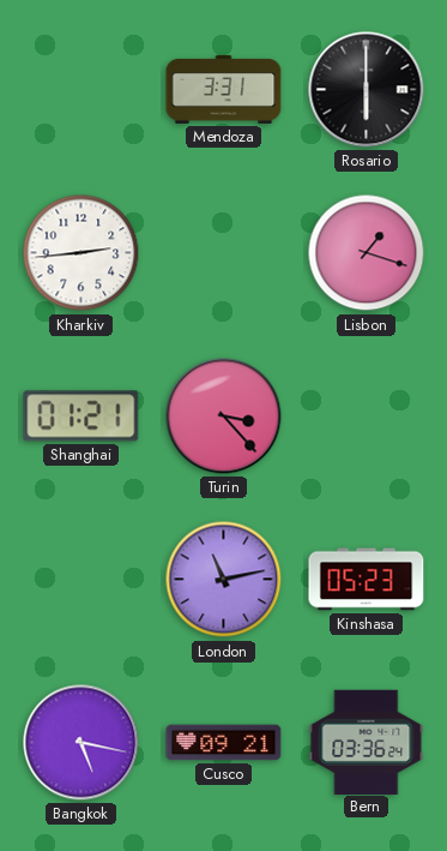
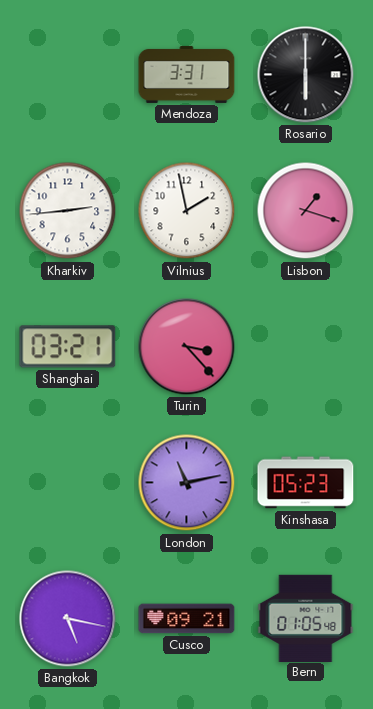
Vilnius: none -> 1:58 (187, 211)
Shanghai: 01:21 -> 03:21 (68, 347)
Bern: 03:36 -> 01:05 (306, 618)
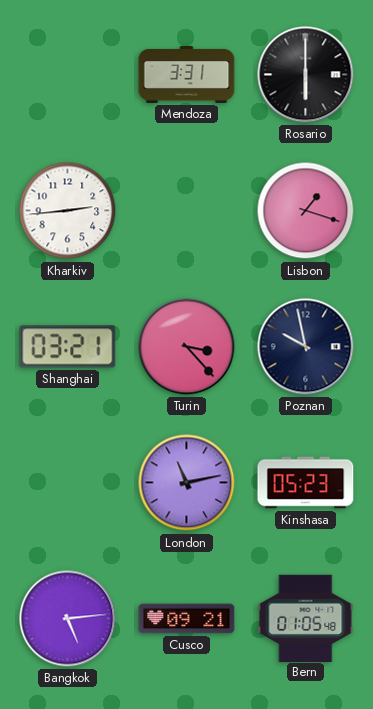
Vilnius: 1:58 -> none (187, 211)
Poznan: none -> 9:58 (306, 347)
Bangkok: 5:17 -> 5:14 (68, 619)
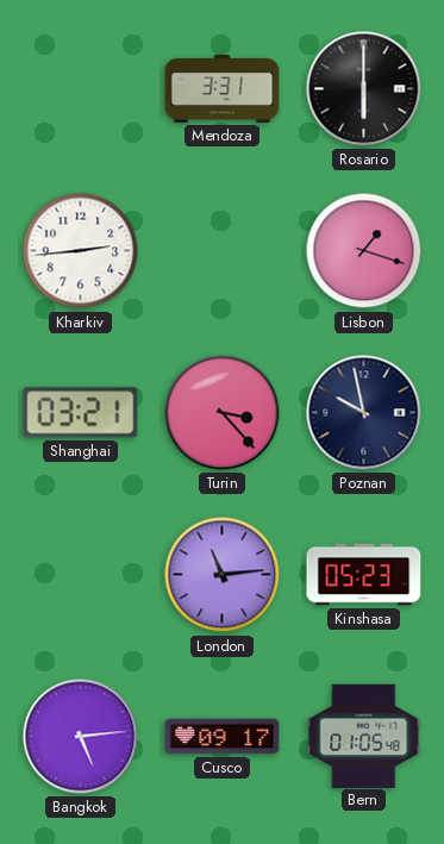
London: 11:13 -> 11:14 (223, 575)
Cusco: 09:21 -> 09:17 (223, 737)
